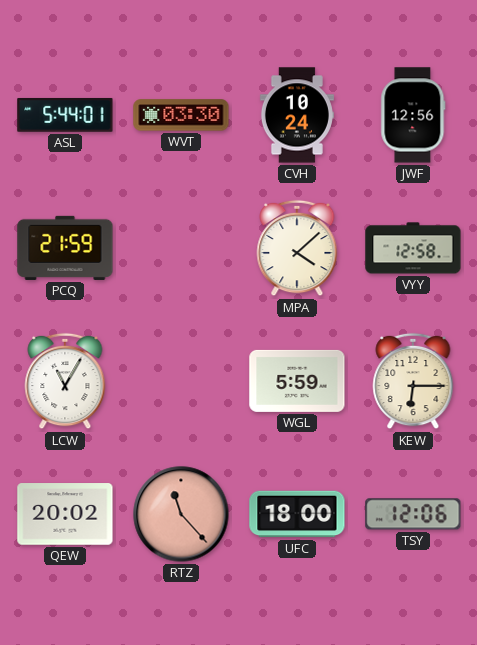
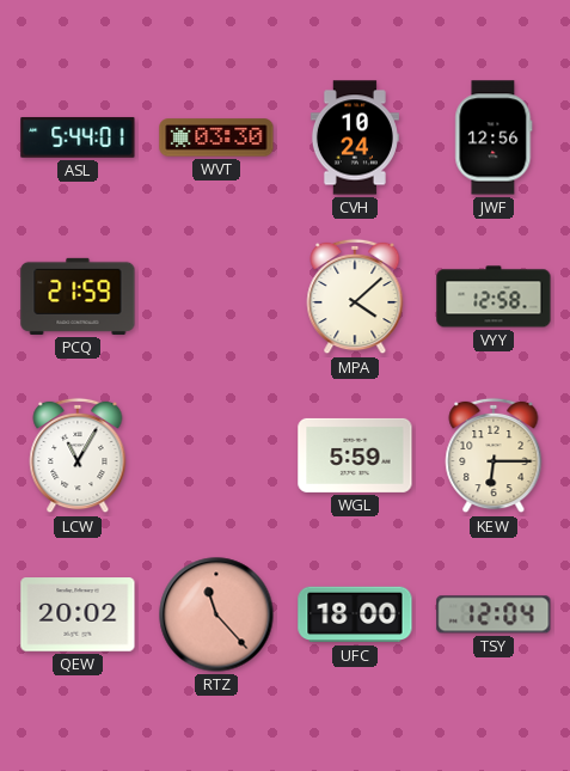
TSY: 12:06 -> 12:04 (494, 614)
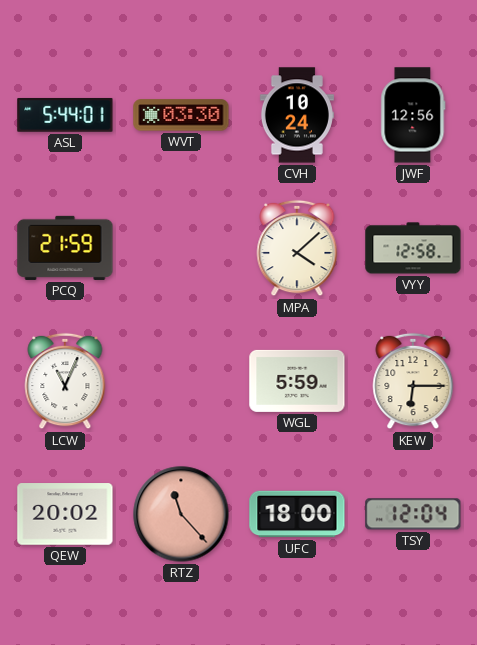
LCW: 11:05 -> 11:04 (65, 381)
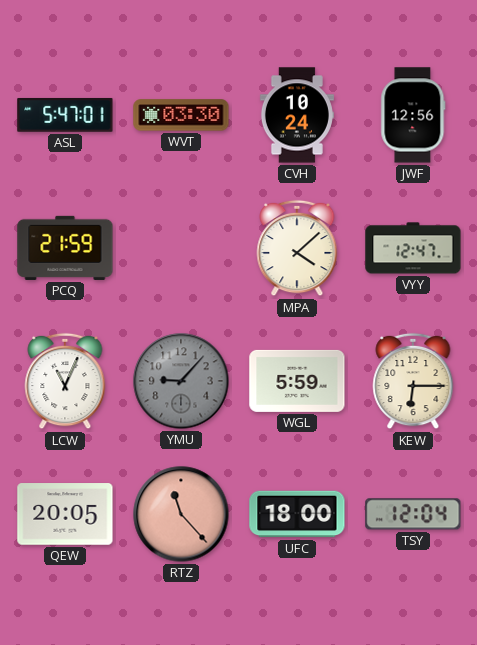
ASL: 5:44 -> 5:47 (65, 115)
VYY: 12:58 -> 12:47 (413, 248)
YMU: none -> 9:07 (181, 381)
QEW: 20:02 -> 20:05 (65, 514)
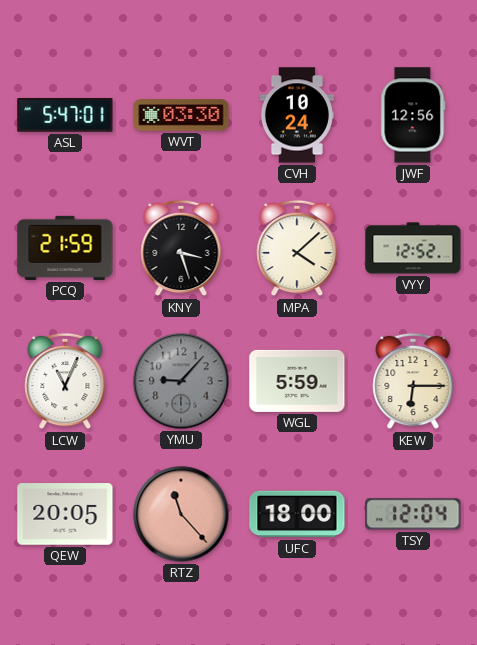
KNY: none -> 3:27 (181, 248)
VYY: 12:47 -> 12:52 (413, 248)
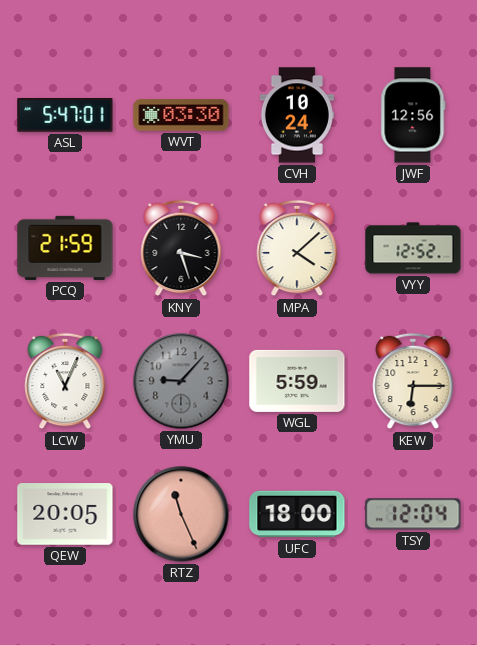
RTZ: 11:23 -> 11:26 (181, 514)
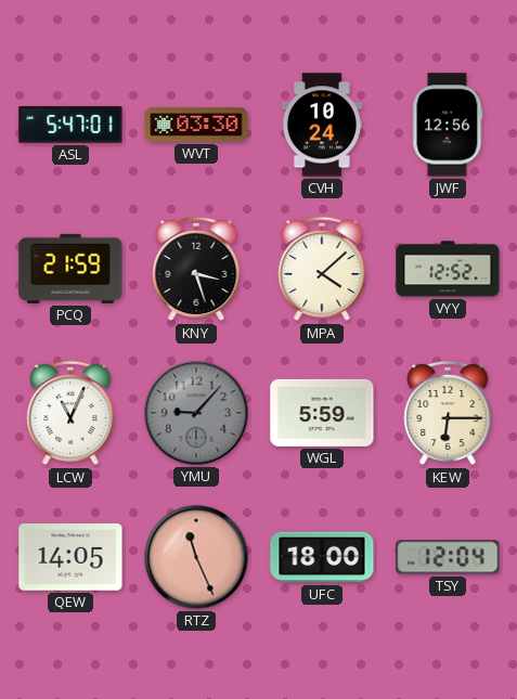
QEW: 20:05 -> 14:05 (70, 557)
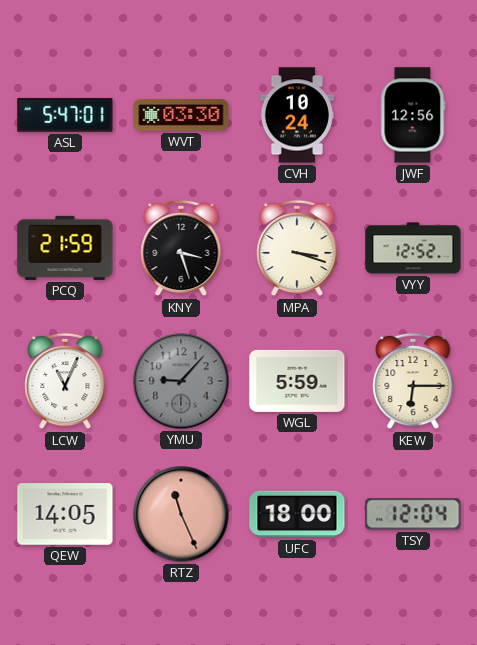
MPA: 4:08 -> 3:18 (297, 248)
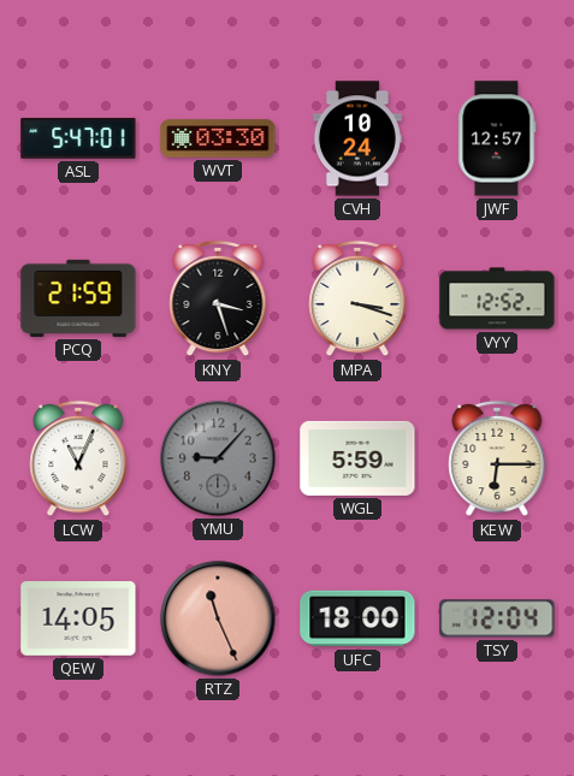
JWF: 12:56 -> 12:57 (497, 138)
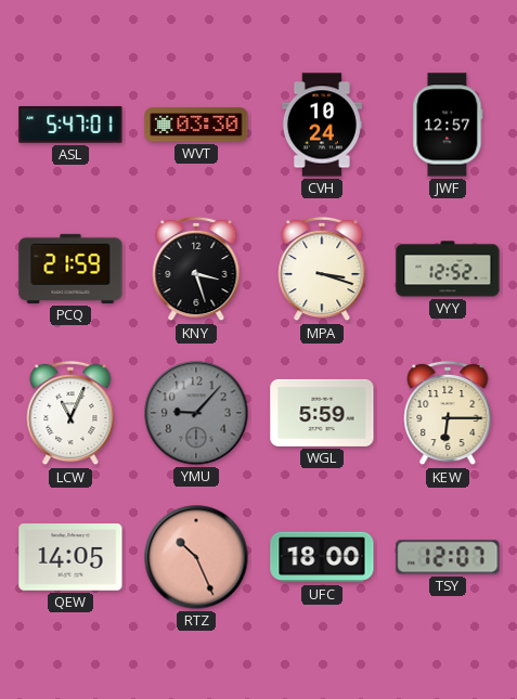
RTZ: 11:26 -> 10:26 (196, 557)
TSY: 12:04 -> 12:07 (448, 557)
